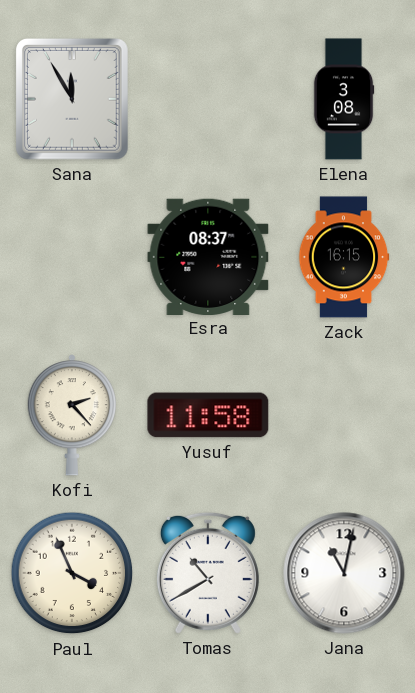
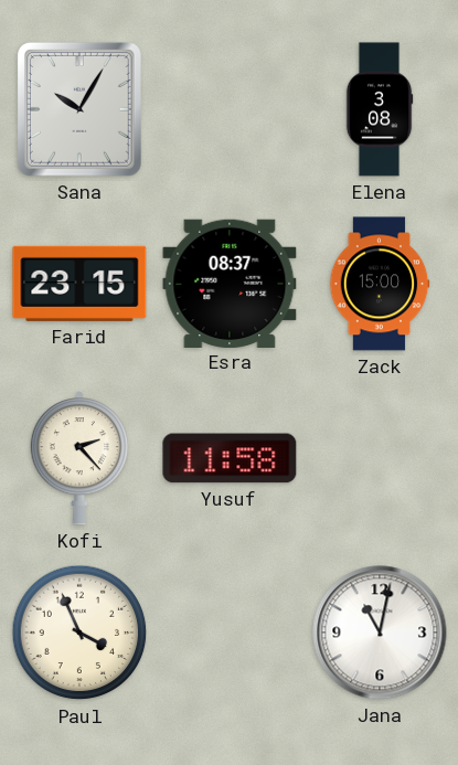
Sana: 11:55 -> 10:05 (79, 109)
Farid: none -> 23:15 (79, 284)
Zack: 16:15 -> 15:00 (380, 284)
Tomas: 10:40 -> none (208, 573)
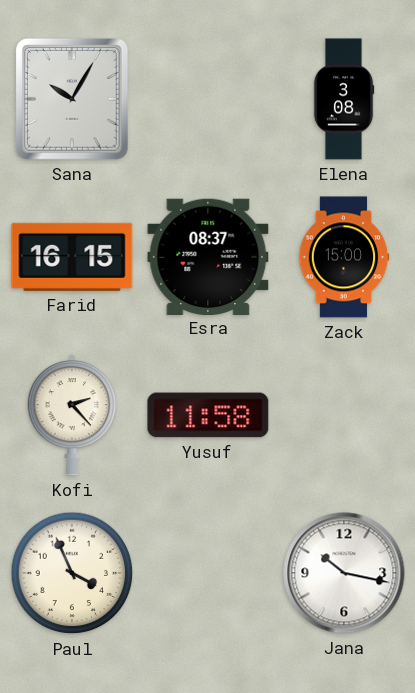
Farid: 23:15 -> 16:15 (72, 257)
Jana: 11:02 -> 10:17 (344, 573)
